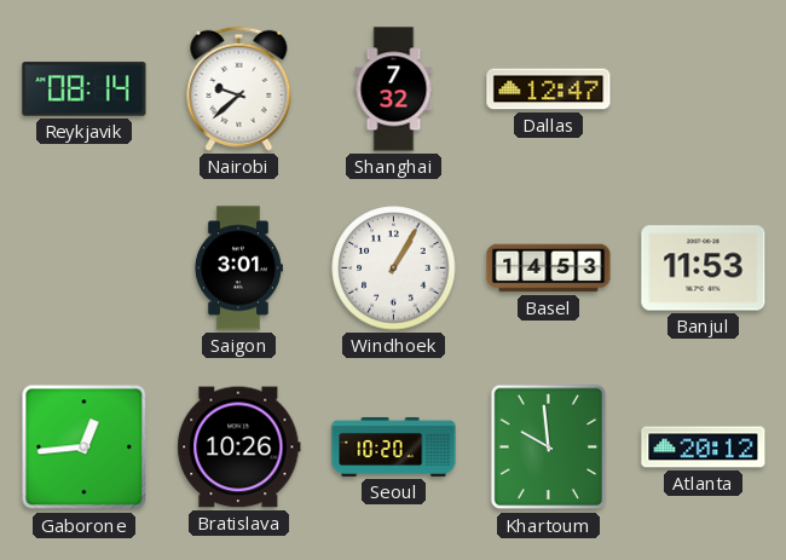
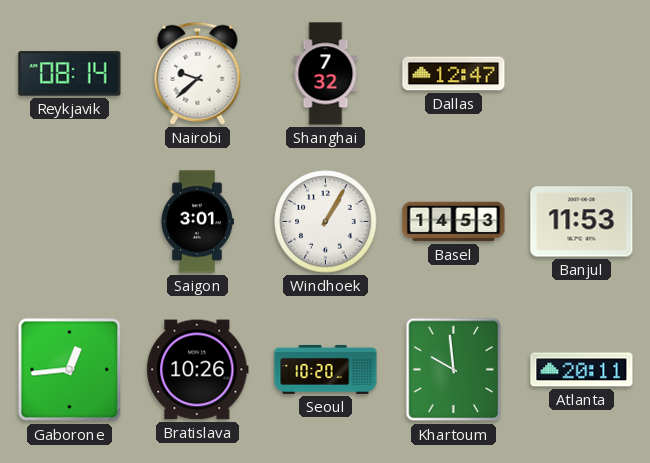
Atlanta: 20:12 -> 20:11 (582, 370)
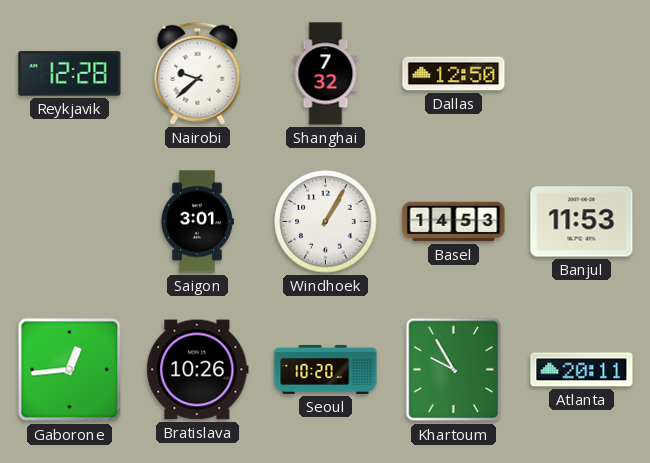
Reykjavik: 08:14 -> 12:28 (70, 74)
Dallas: 12:47 -> 12:50 (454, 74)
Khartoum: 9:59 -> 9:55 (454, 370)
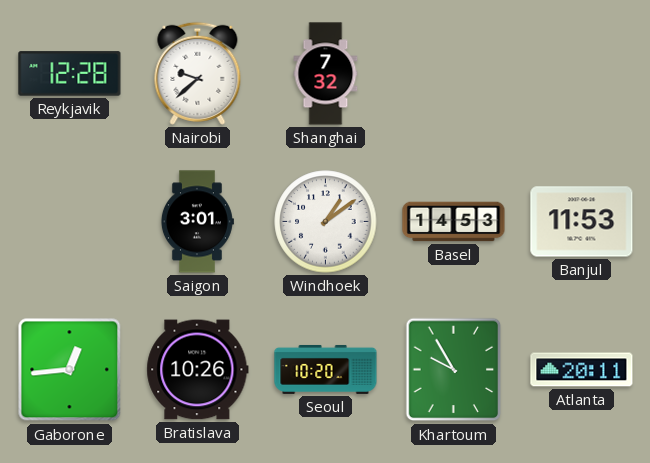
Dallas: 12:50 -> none (454, 74)
Windhoek: 1:05 -> 1:09 (326, 222)
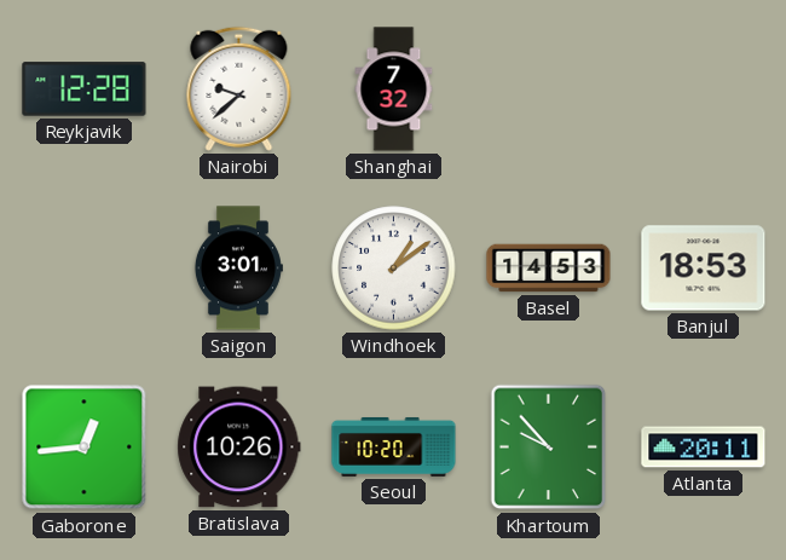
Banjul: 11:53 -> 18:53 (704, 269)
Khartoum: 9:55 -> 9:53 (549, 448)
